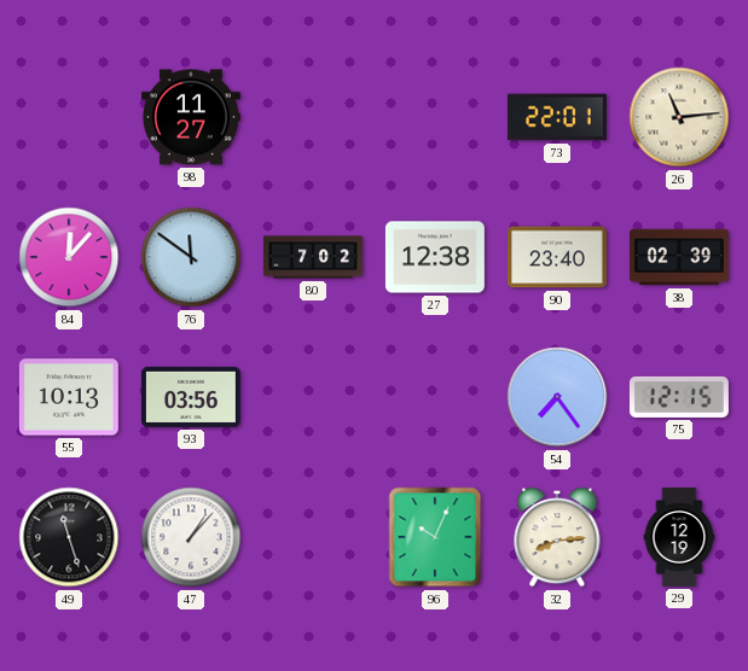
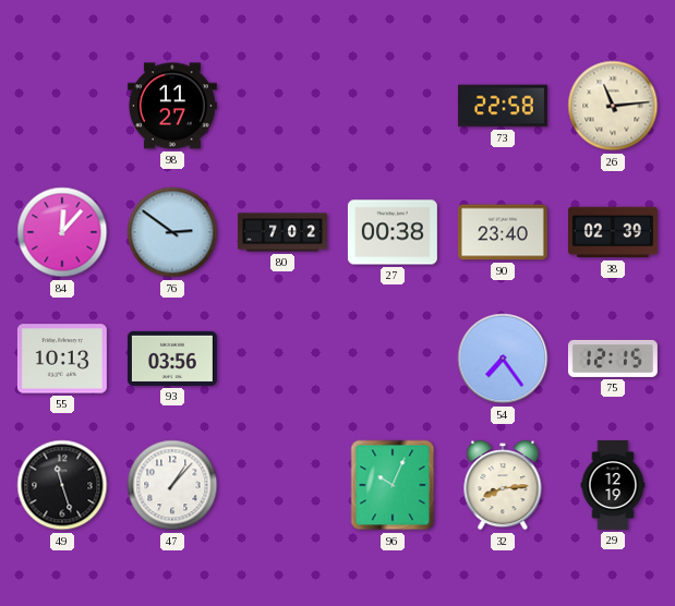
73: 22:01 -> 22:58 (503, 106)
76: 11:51 -> 2:51 (172, 232)
27: 12:38 -> 00:38 (393, 232)
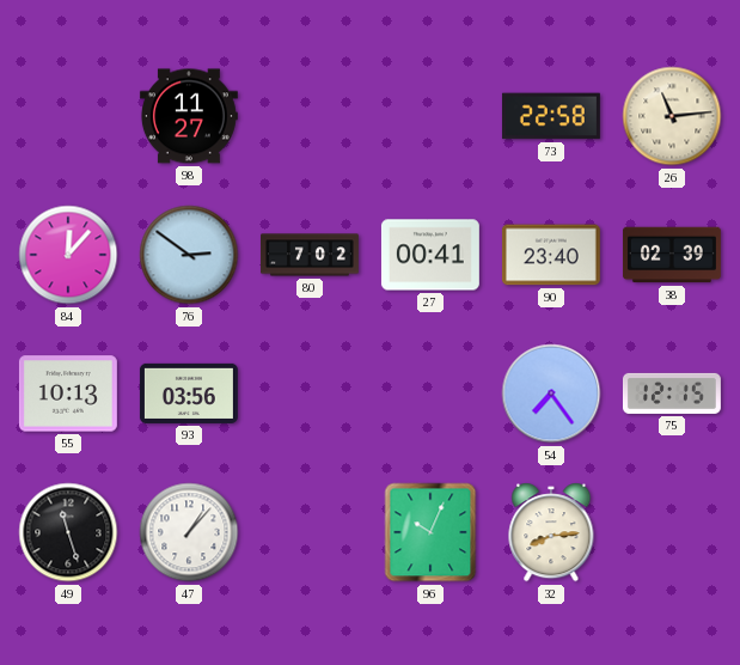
27: 00:38 -> 00:41 (430, 255)
29: 12:19 -> none (613, 486)
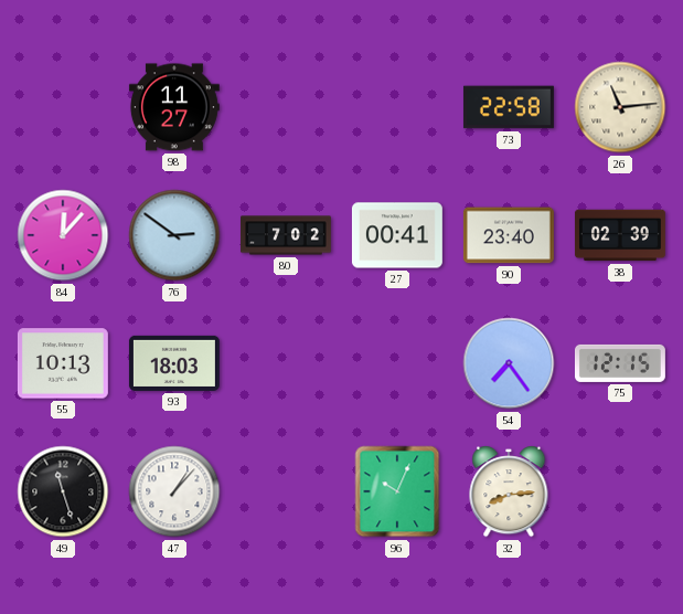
93: 03:56 -> 18:03 (174, 363)
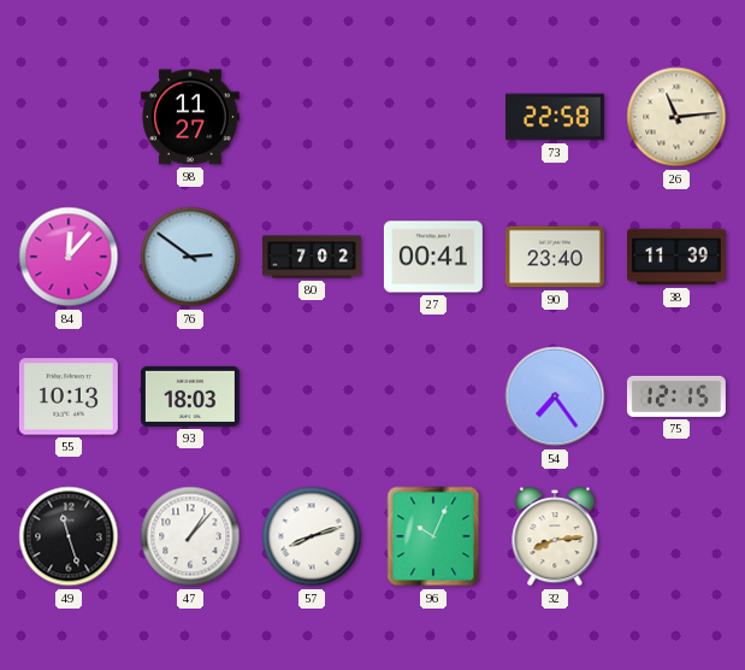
38: 02:39 -> 11:39 (676, 257)
57: none -> 8:12 (312, 536)
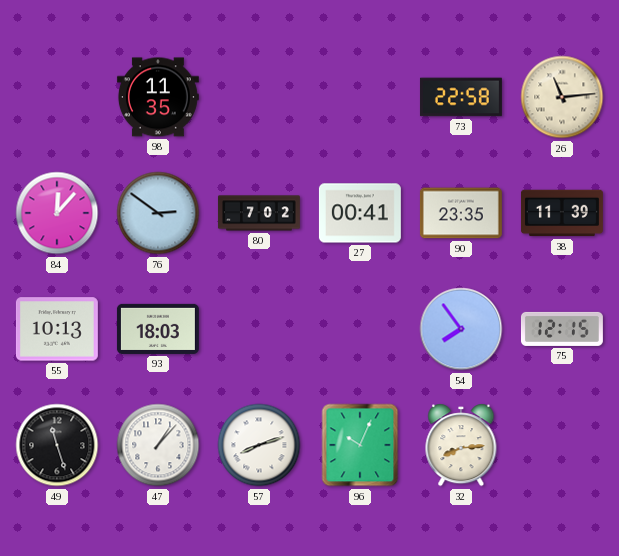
98: 11:27 -> 11:35 (158, 97)
90: 23:40 -> 23:35 (461, 213)
54: 7:24 -> 7:54 (461, 329)
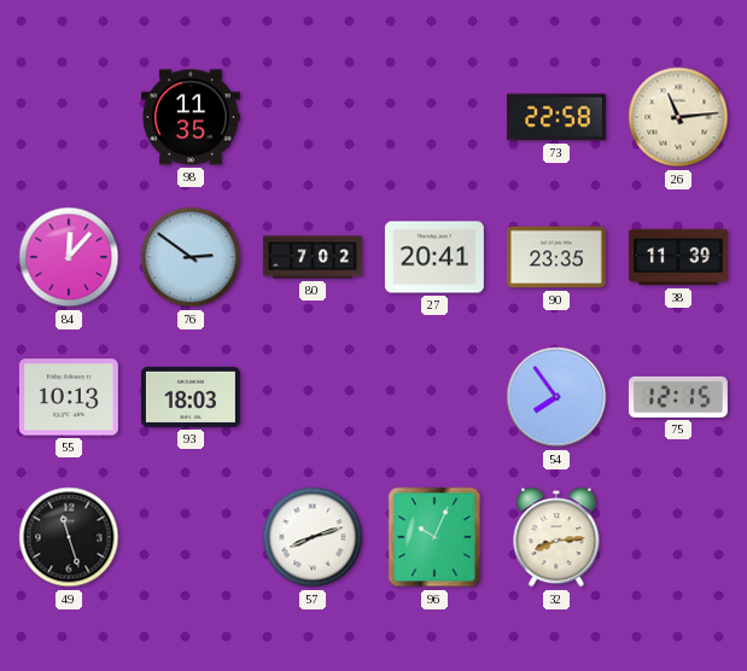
27: 00:41 -> 20:41 (434, 257)
47: 1:07 -> none (158, 445)
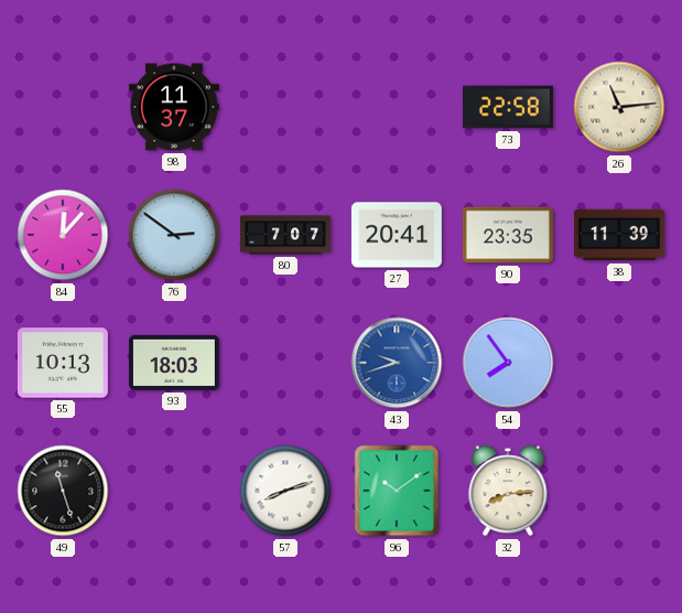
98: 11:35 -> 11:37 (174, 107)
80: 7:02 -> 7:07 (285, 235)
43: none -> 9:42 (397, 363)
75: 12:15 -> none (678, 397)
96: 10:04 -> 10:09 (397, 491)
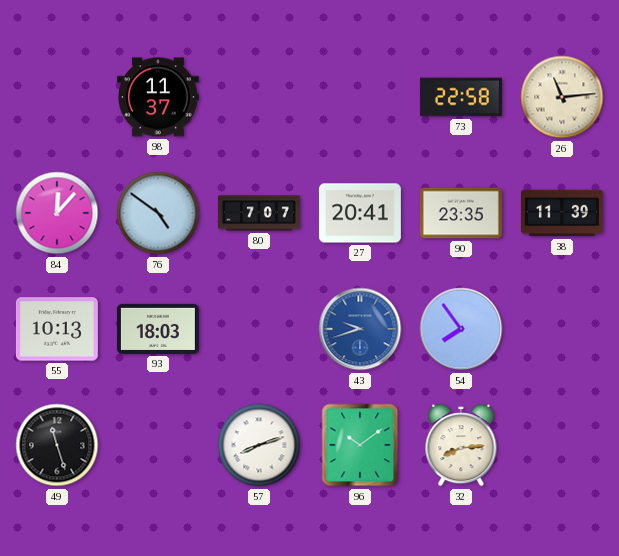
76: 2:51 -> 4:51 (158, 213)
